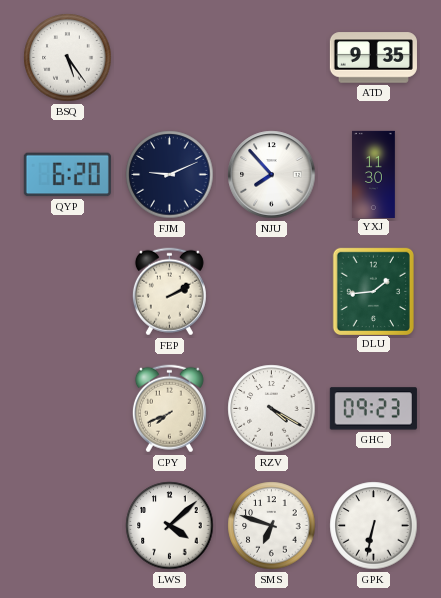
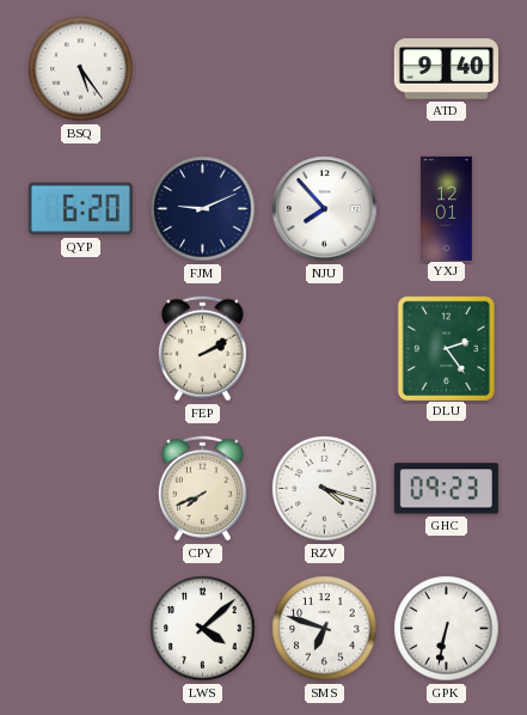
ATD: 9:35 -> 9:40 (446, 69)
YXJ: 11:30 -> 12:01 (447, 208)
DLU: 1:44 -> 2:24 (446, 348)
RZV: 4:20 -> 4:18 (325, 489)
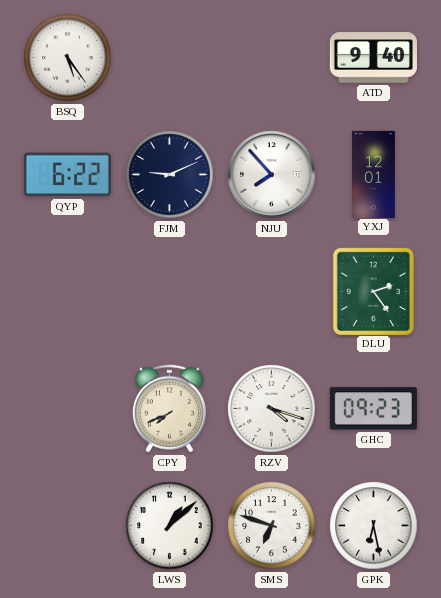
QYP: 6:20 -> 6:22 (67, 175)
FEP: 2:10 -> none (202, 349)
LWS: 4:08 -> 1:08 (170, 526)
GPK: 6:32 -> 6:28 (374, 526)
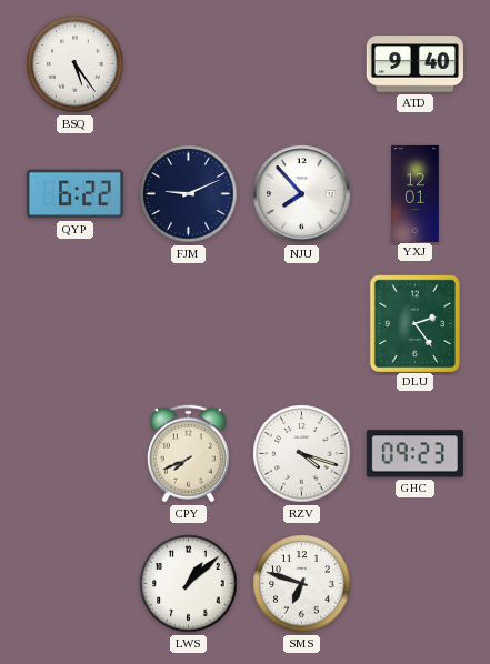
GPK: 6:28 -> none (374, 526)
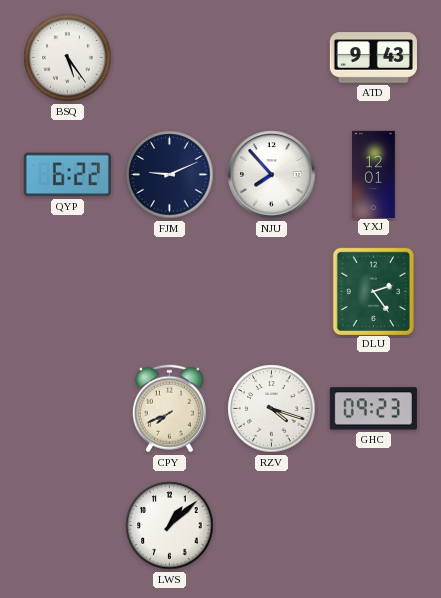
ATD: 9:40 -> 9:43 (373, 58)
SMS: 6:48 -> none (302, 584)
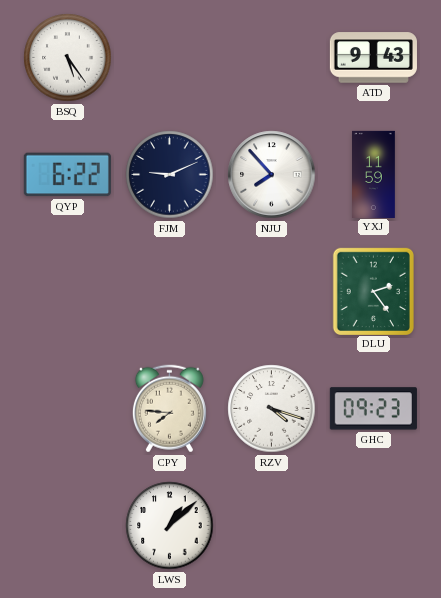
YXJ: 12:01 -> 11:59 (374, 174)
CPY: 7:41 -> 7:46 (169, 409)
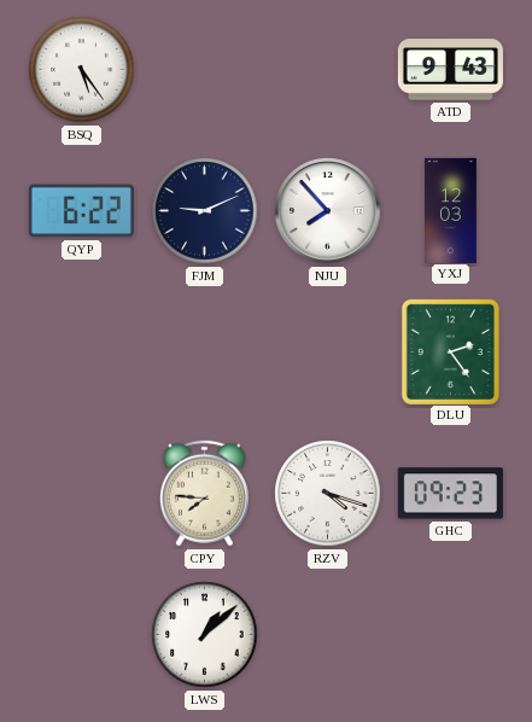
YXJ: 11:59 -> 12:03 (451, 210)
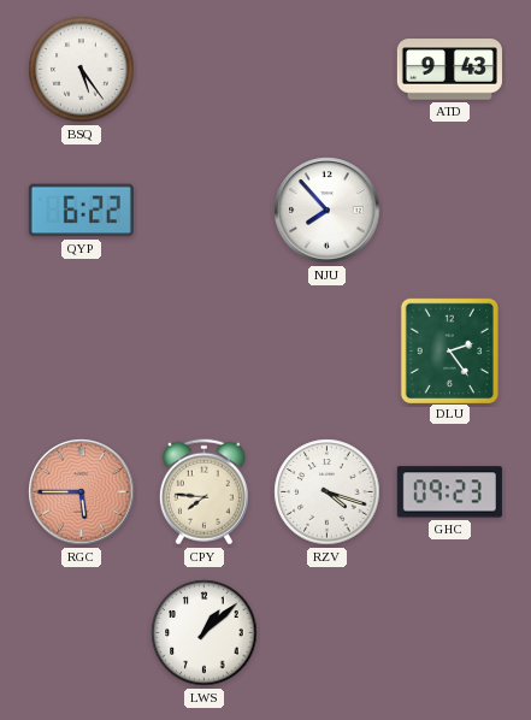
FJM: 9:11 -> none (205, 211)
YXJ: 12:03 -> none (451, 210)
RGC: none -> 5:45 (82, 492)
